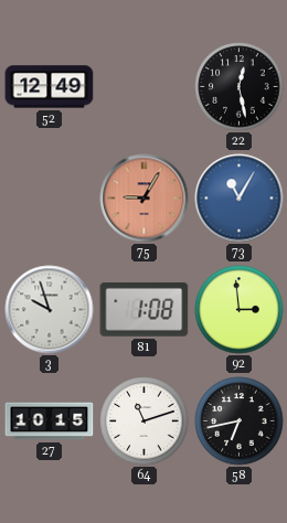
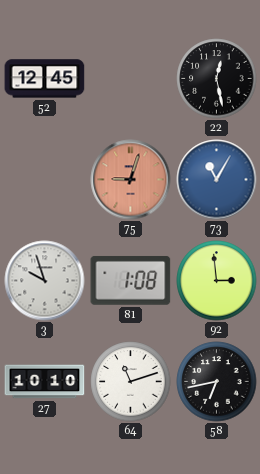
52: 12:49 -> 12:45 (45, 79)
75: 9:05 -> 9:03 (131, 180)
27: 10:15 -> 10:10 (45, 382)
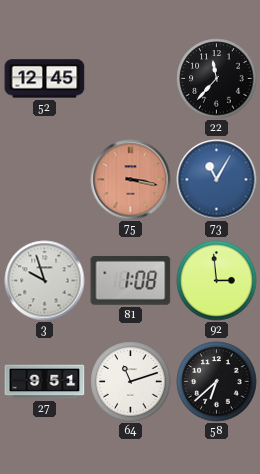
22: 12:28 -> 11:37 (217, 79)
75: 9:03 -> 3:17 (131, 180)
27: 10:10 -> 9:51 (45, 382)
58: 6:43 -> 6:38 (217, 382)
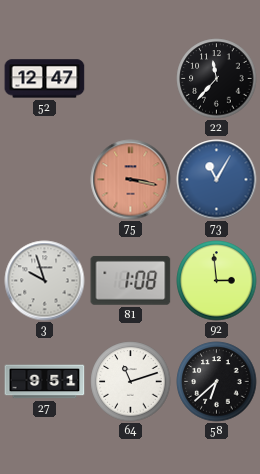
52: 12:45 -> 12:47 (45, 79)
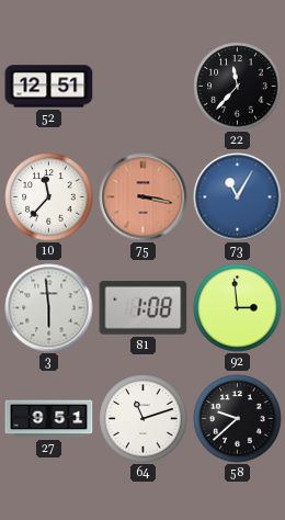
52: 12:47 -> 12:51 (49, 87)
10: none -> 11:37 (49, 197)
3: 9:57 -> 5:59 (49, 308)
58: 6:38 -> 9:38 (238, 419)
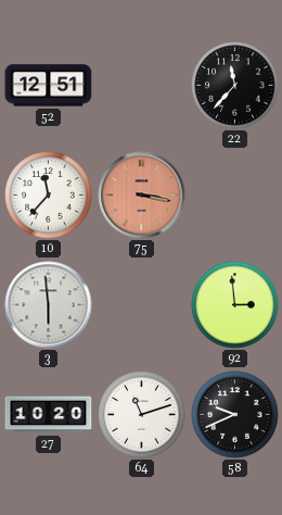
73: 11:05 -> none (238, 197)
81: 1:08 -> none (144, 307)
27: 9:51 -> 10:20 (49, 415)
58: 9:38 -> 9:41 (235, 415)
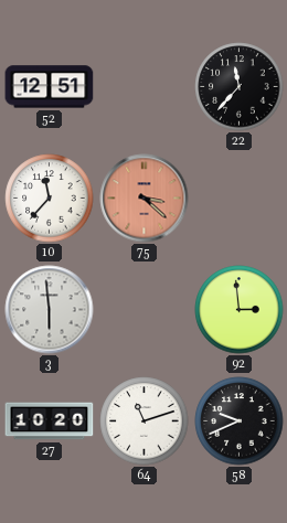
75: 3:17 -> 3:22 (145, 199)
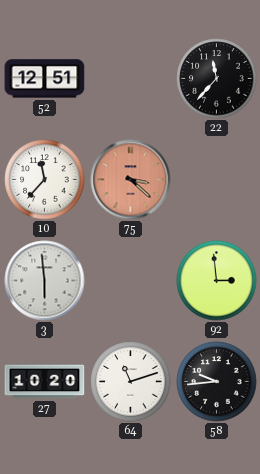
58: 9:41 -> 9:44 (217, 382)
